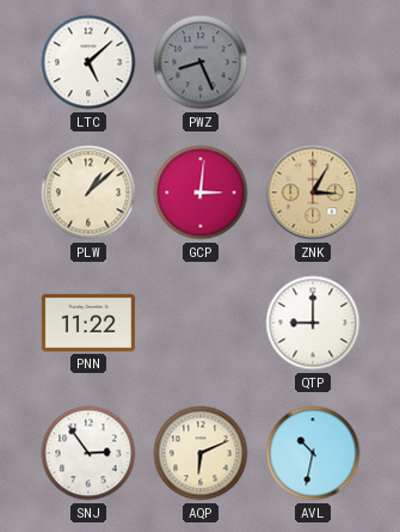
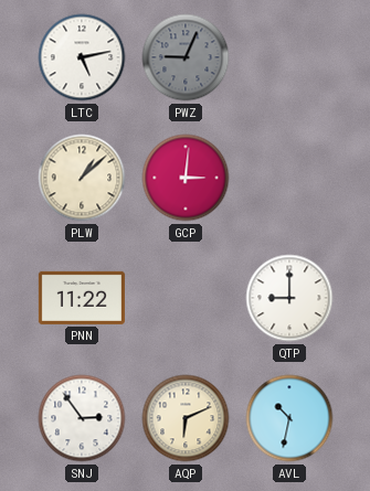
LTC: 5:08 -> 5:13 (82, 57)
PWZ: 8:26 -> 9:04 (186, 57)
ZNK: 3:05 -> none (313, 192)
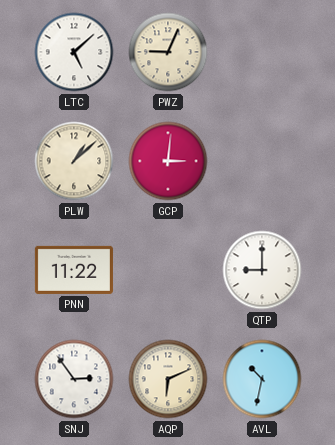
LTC: 5:13 -> 5:08 (74, 52)
PWZ dial: grey -> cream (168, 52)
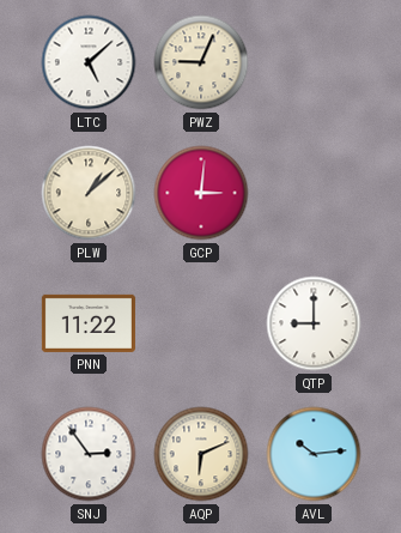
AVL: 10:32 -> 10:14 (314, 454)
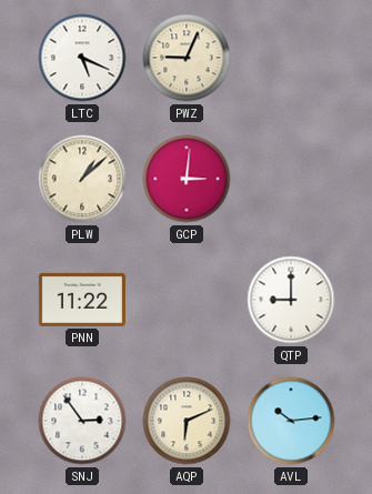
LTC: 5:08 -> 5:19 (82, 58)
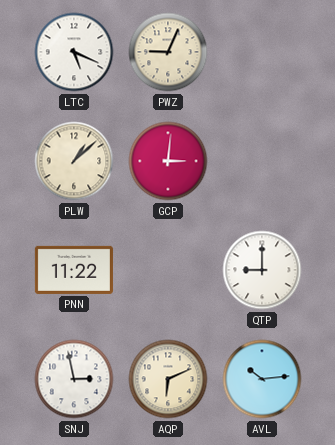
SNJ: 2:54 -> 2:58 (74, 379)
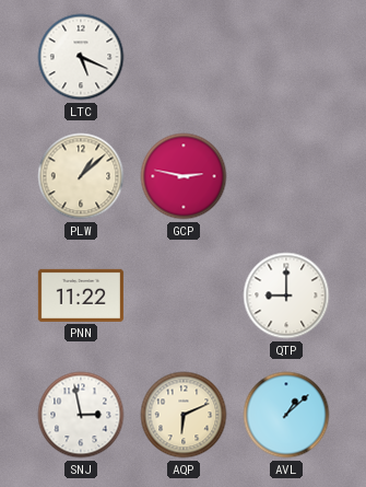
PWZ: 9:04 -> none (168, 52)
GCP: 3:01 -> 2:47 (184, 176)
AVL: 10:14 -> 1:08 (286, 415)
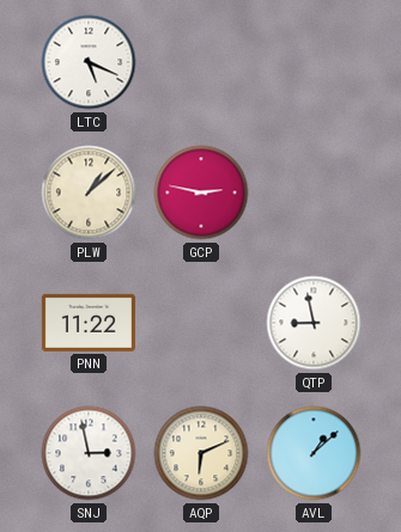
QTP: 9:00 -> 8:58 (314, 323)
